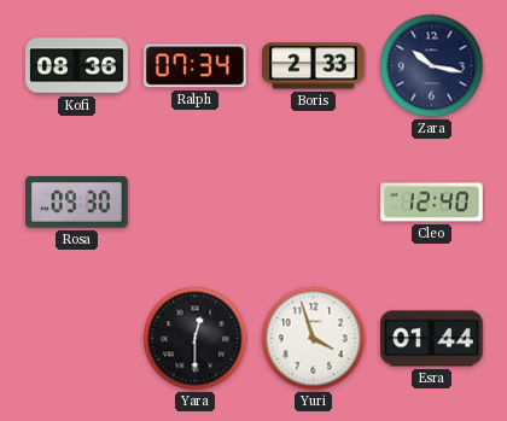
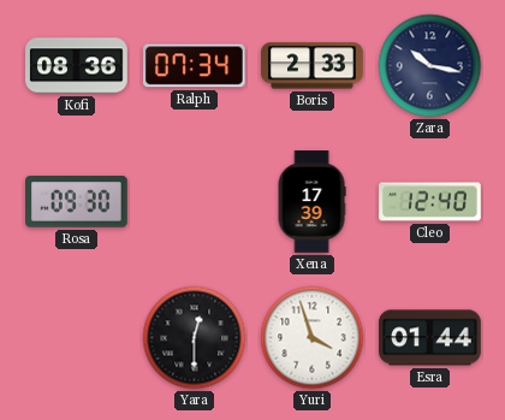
Xena: none -> 17:39 (311, 202)
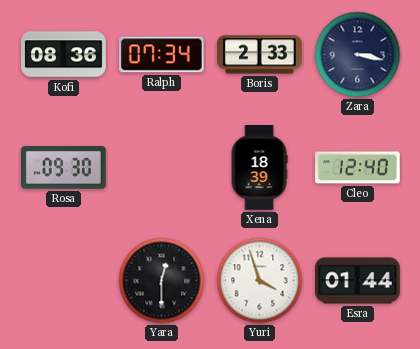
Zara: 10:17 -> 3:17 (358, 55)
Xena: 17:39 -> 18:39 (259, 168)
